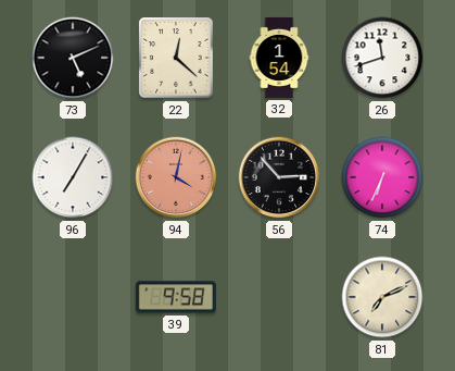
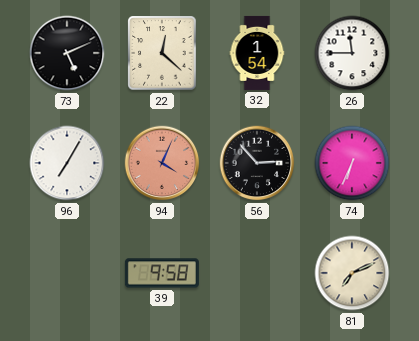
26: 11:42 -> 11:45 (352, 53)
94: 4:02 -> 4:04 (162, 163)
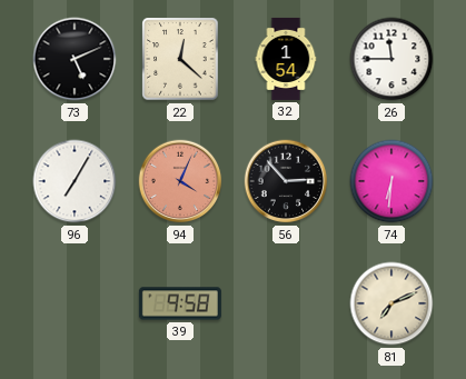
74: 6:34 -> 6:31 (391, 181)
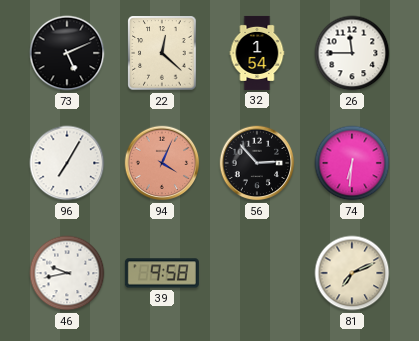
46: none -> 9:43 (67, 273)
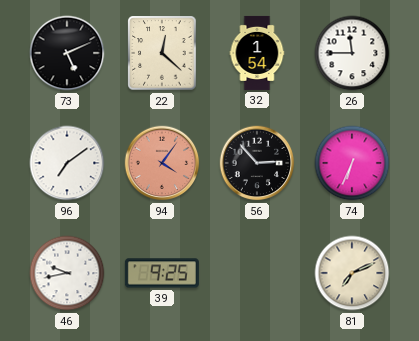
96: 7:05 -> 7:09 (67, 163)
94: 4:04 -> 4:06 (162, 163)
74: 6:31 -> 6:34 (352, 163)
39: 9:58 -> 9:25 (162, 273)
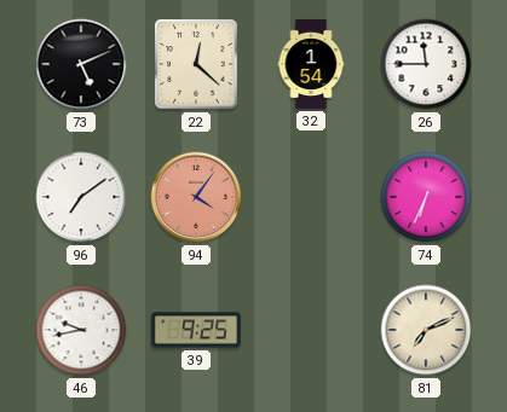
56: 2:53 -> none (257, 163)
